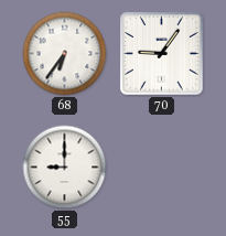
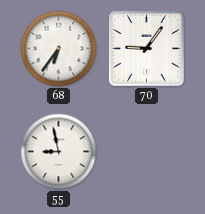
55: 9:00 -> 8:58 (59, 152)
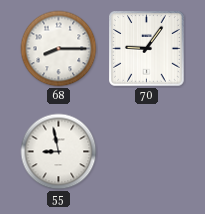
68: 6:36 -> 8:15 (59, 49)
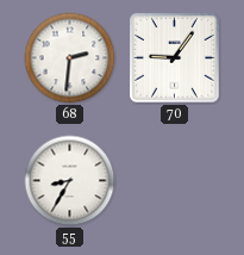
68: 8:15 -> 2:31 (70, 58)
55: 8:58 -> 8:35 (70, 181)
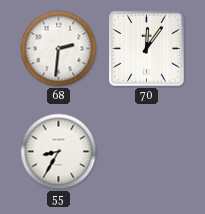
70: 9:06 -> 12:06 (147, 49)
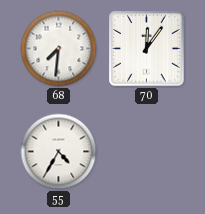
68: 2:31 -> 7:31 (59, 49)
55: 8:35 -> 4:35 (59, 152)
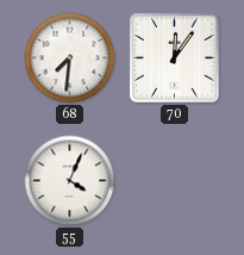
55: 4:35 -> 4:04 (70, 181)
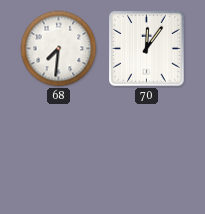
55: 4:04 -> none (70, 181)
